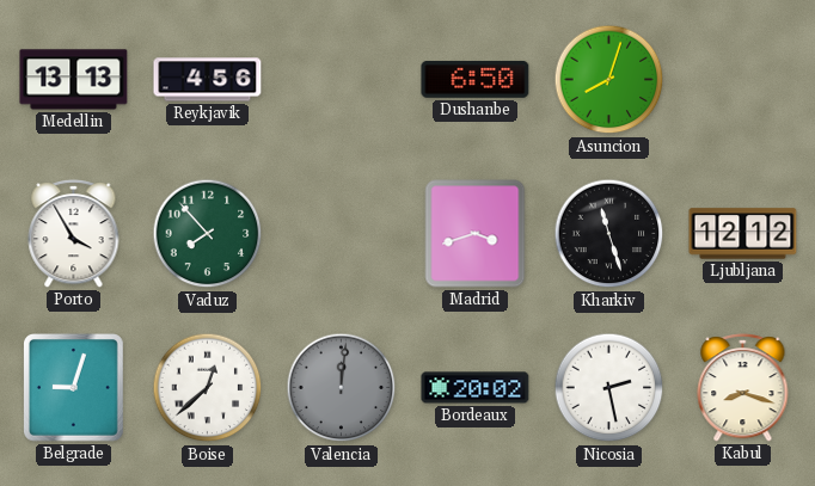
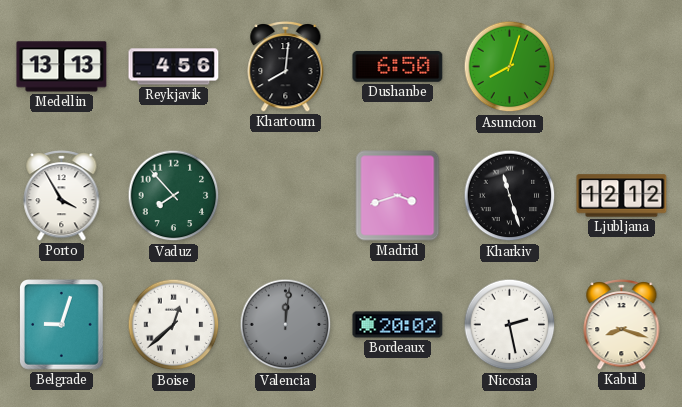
Khartoum: none -> 8:01 (286, 67)
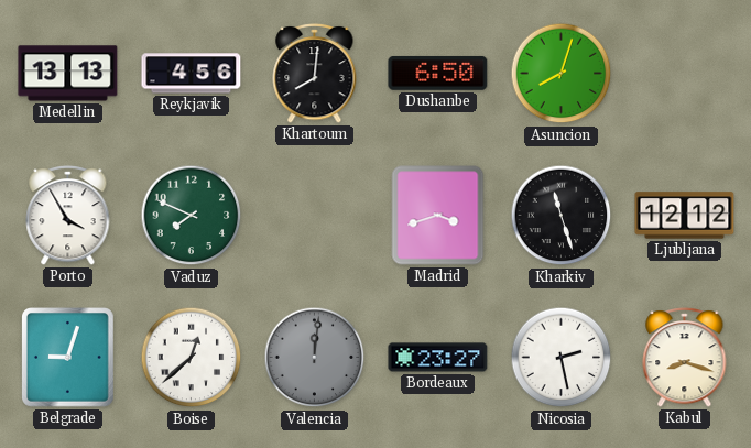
Vaduz: 7:53 -> 7:49 (192, 216)
Bordeaux: 20:02 -> 23:27 (438, 358)
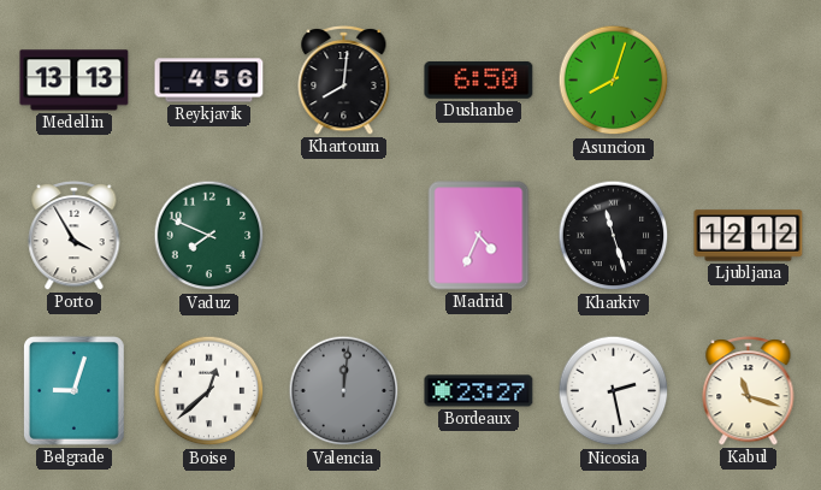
Madrid: 3:42 -> 4:34 (479, 236)
Kabul: 8:18 -> 11:18 (749, 391)
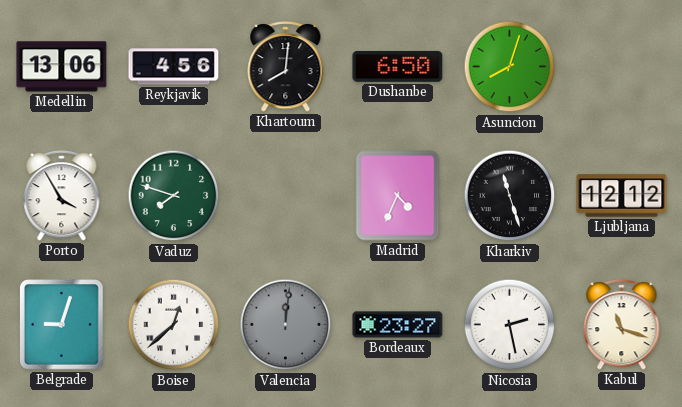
Medellin: 13:13 -> 13:06 (62, 67)
Vaduz: 7:49 -> 7:48 (174, 196)
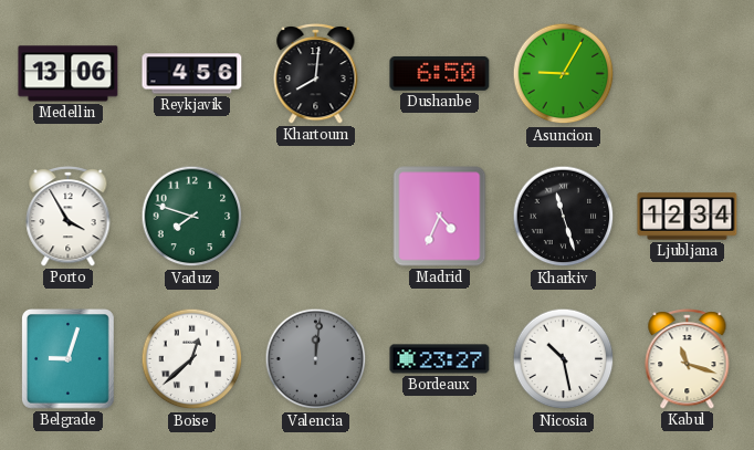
Asuncion: 8:03 -> 9:05 (564, 74)
Ljubljana: 12:12 -> 12:34 (688, 217)
Nicosia: 2:28 -> 10:28 (564, 359)
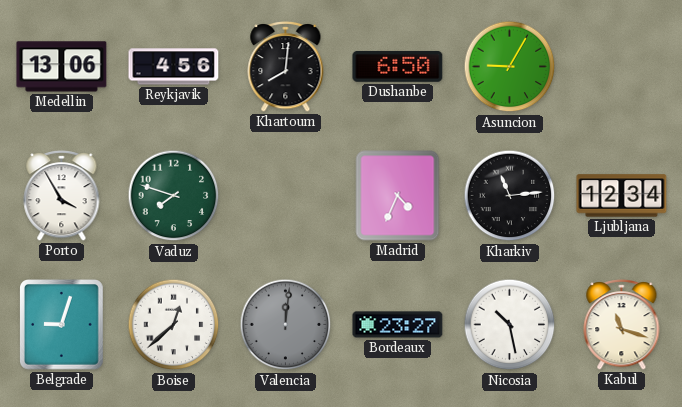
Kharkiv: 11:27 -> 11:14 (510, 196)
